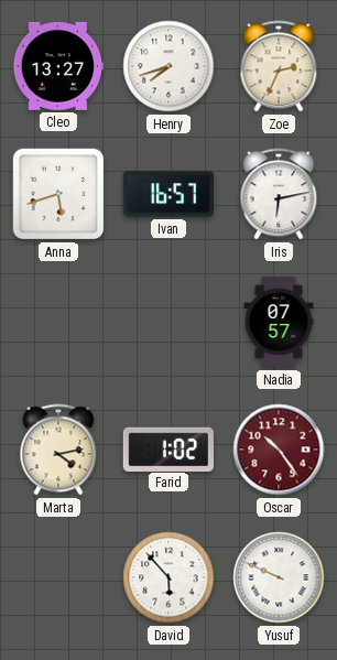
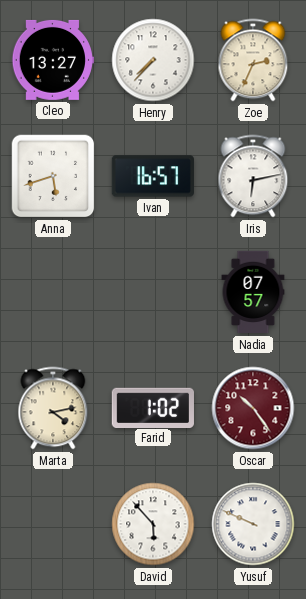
Henry: 7:42 -> 7:37 (153, 60)
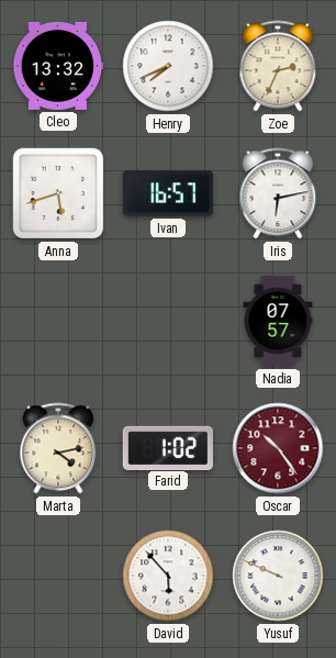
Cleo: 13:27 -> 13:32 (57, 66)
Henry: 7:37 -> 7:41 (168, 66)
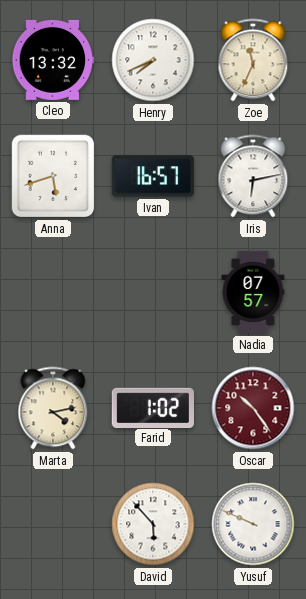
Zoe: 2:34 -> 11:34 (253, 60)
